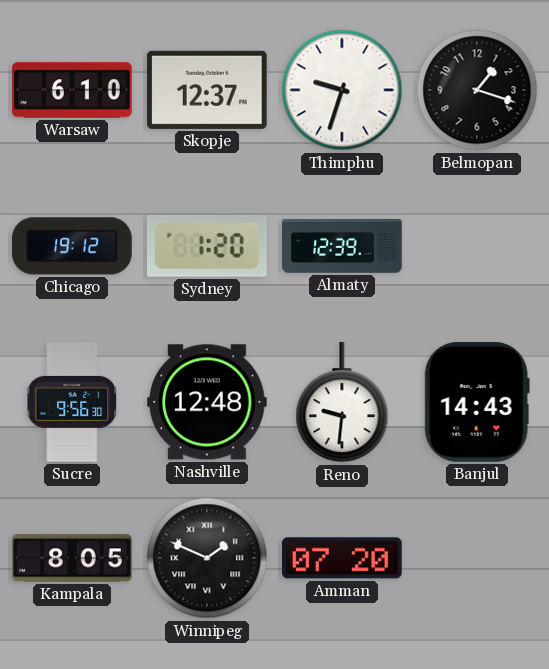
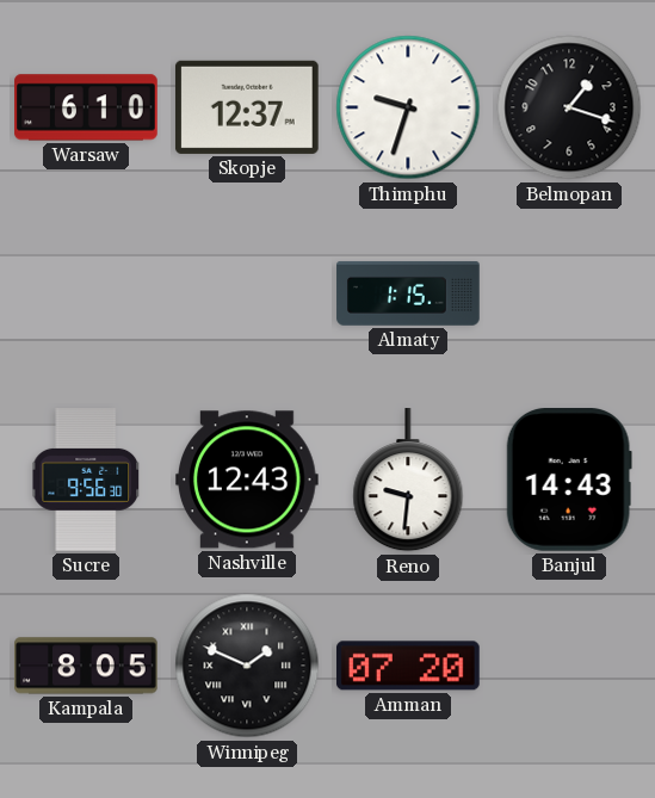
Chicago: 19:12 -> none (73, 246)
Sydney: 1:20 -> none (207, 246)
Almaty: 12:39 -> 1:15 (408, 293)
Nashville: 12:48 -> 12:43 (248, 480)
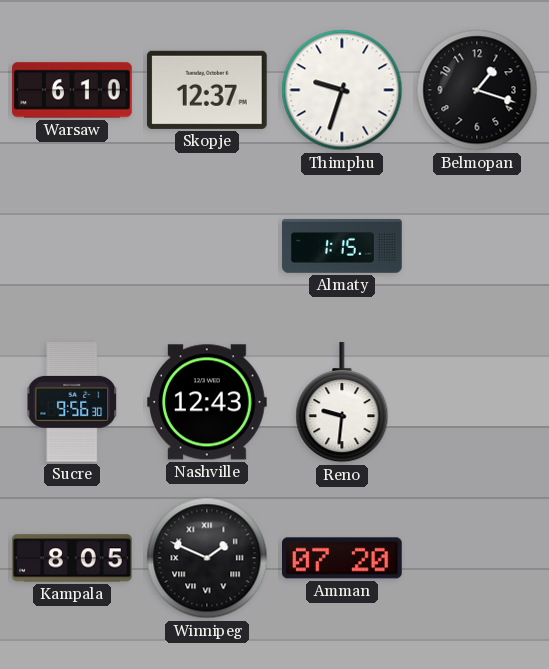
Banjul: 14:43 -> none (569, 481)
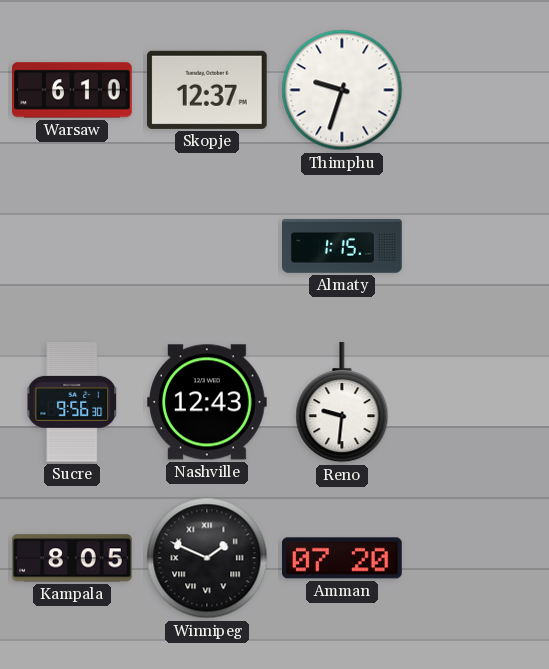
Belmopan: 1:18 -> none (477, 90)
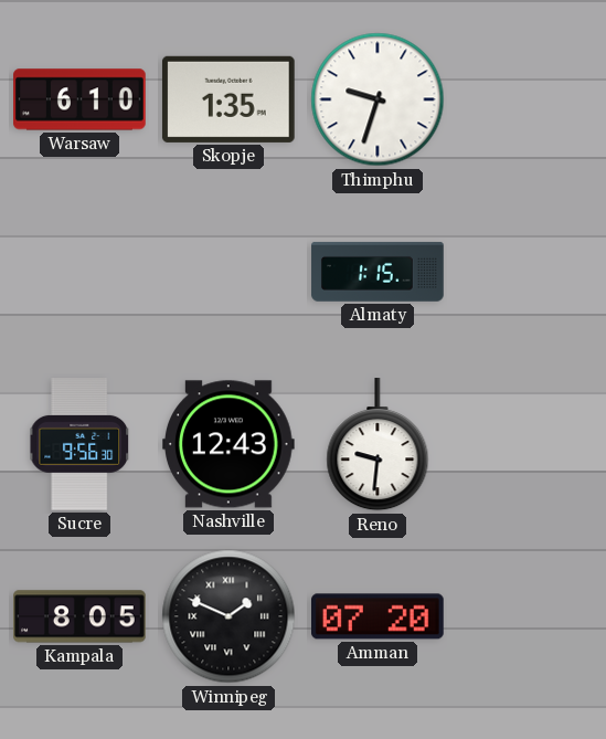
Skopje: 12:37 -> 1:35 (228, 99)
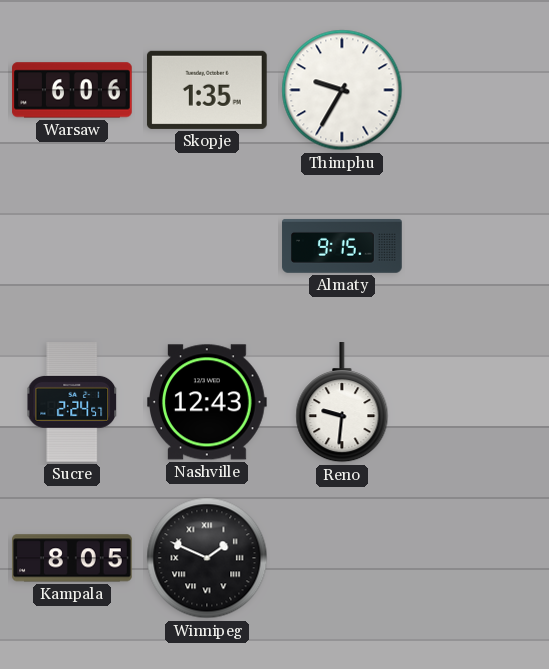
Warsaw: 6:10 -> 6:06 (72, 90)
Thimphu: 9:33 -> 9:35 (342, 90)
Almaty: 1:15 -> 9:15 (342, 246)
Sucre: 9:56 -> 2:24 (72, 403)
Amman: 07:20 -> none (379, 616)
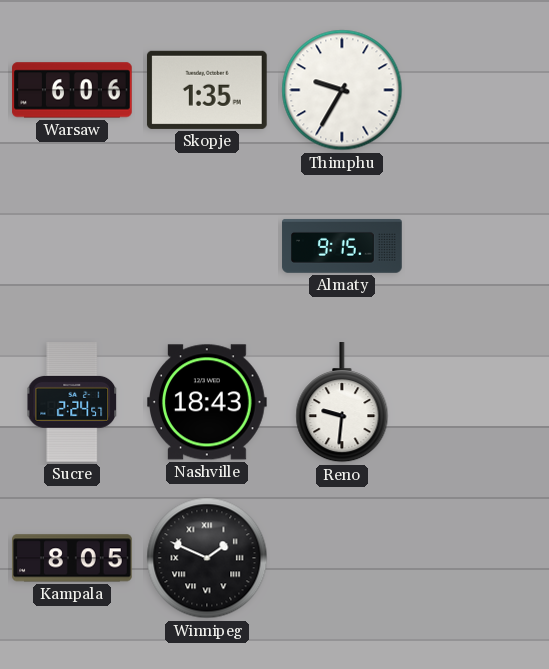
Nashville: 12:43 -> 18:43 (208, 402)
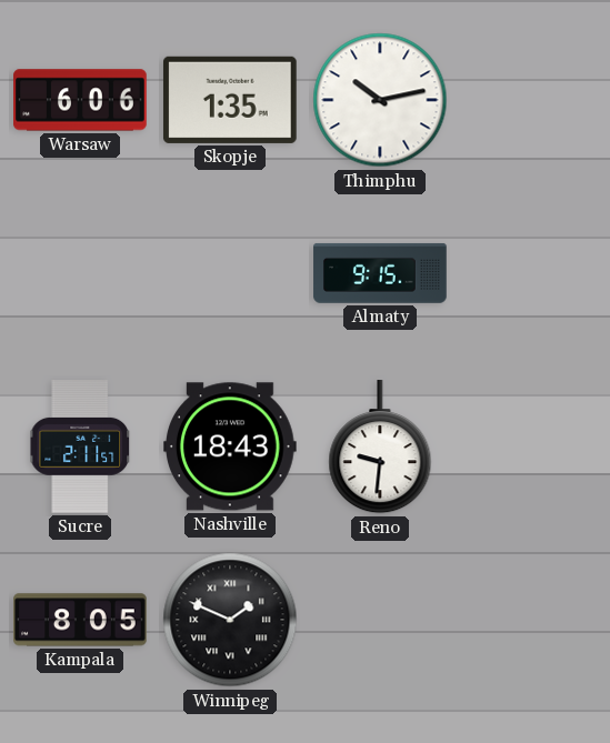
Thimphu: 9:35 -> 10:13 (380, 100)
Sucre: 2:24 -> 2:11 (80, 448)
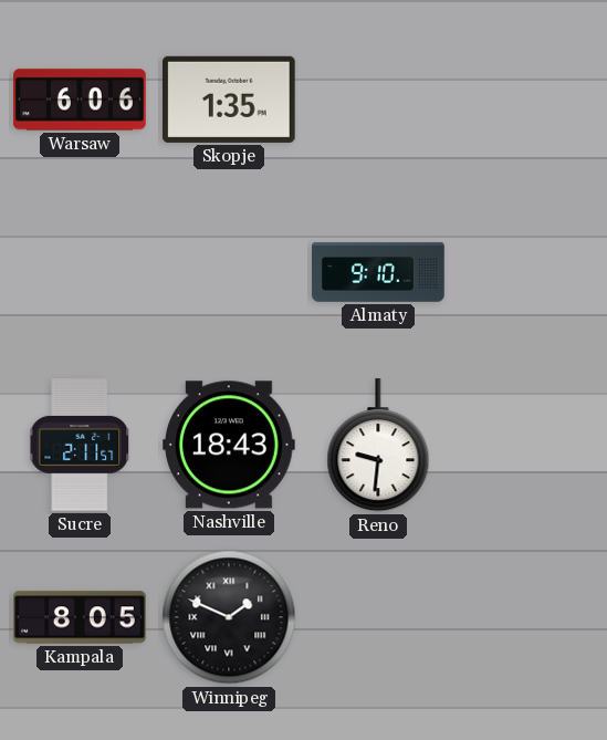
Thimphu: 10:13 -> none (380, 100)
Almaty: 9:15 -> 9:10 (378, 272)
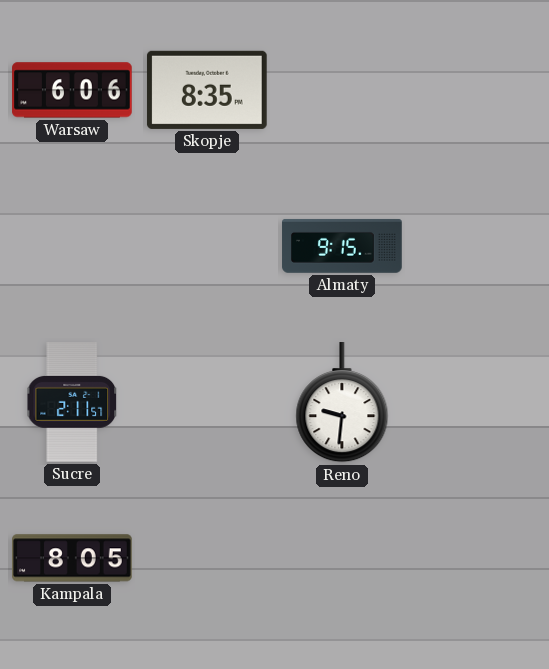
Skopje: 1:35 -> 8:35 (207, 90)
Almaty: 9:10 -> 9:15 (342, 246)
Nashville: 18:43 -> none (230, 445)
Winnipeg: 1:49 -> none (229, 617)
